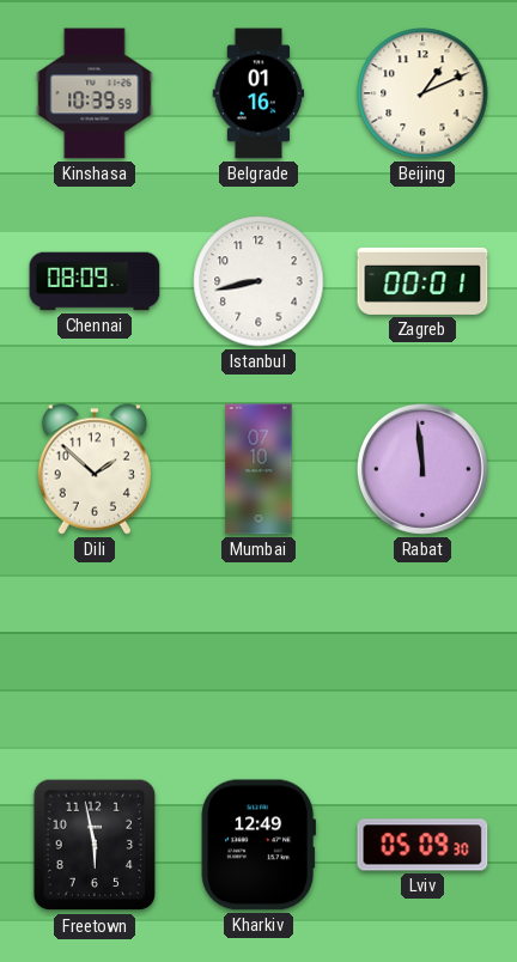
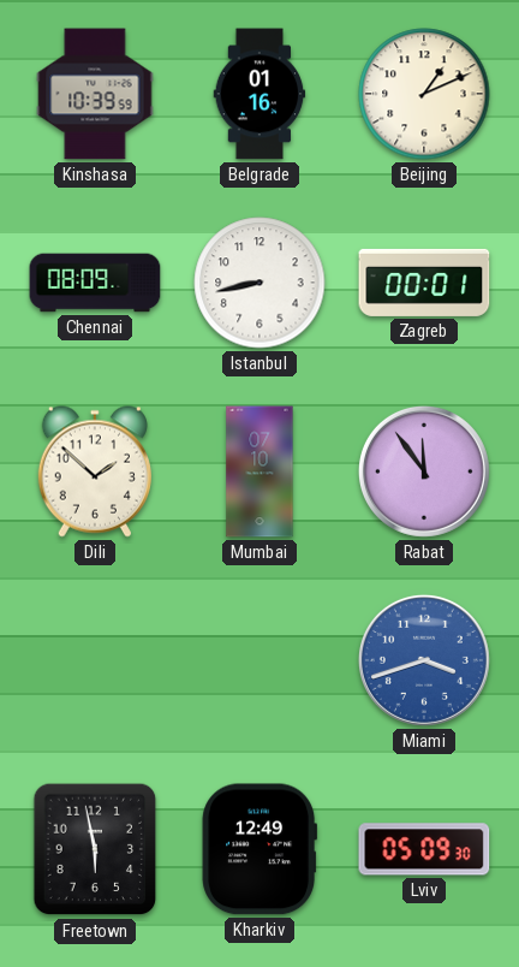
Rabat: 11:59 -> 11:54 (424, 471)
Miami: none -> 3:42 (424, 660)
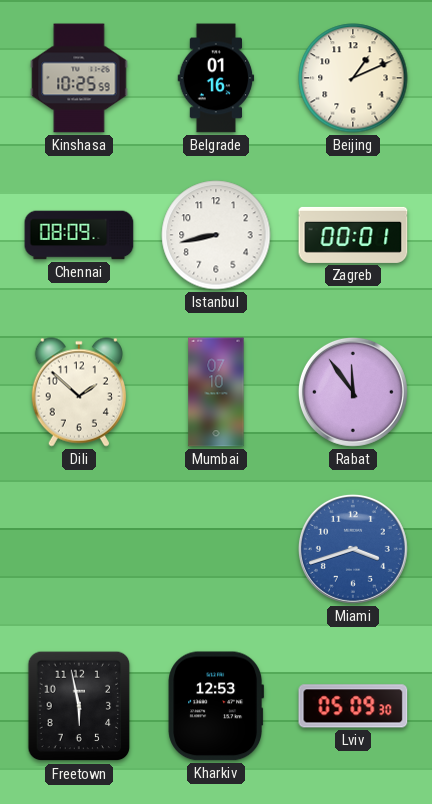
Kinshasa: 10:39 -> 10:25 (79, 78)
Kharkiv: 12:49 -> 12:53 (216, 706)
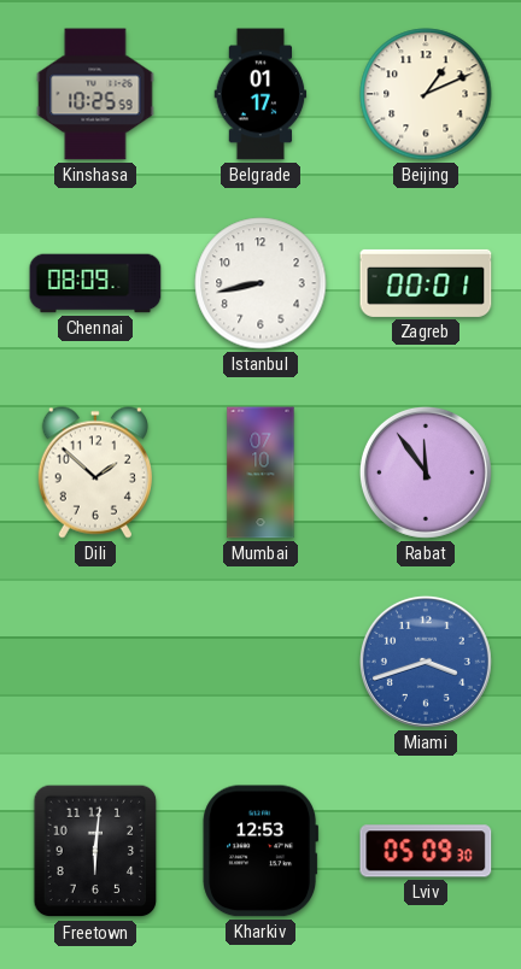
Belgrade: 01:16 -> 01:17 (260, 94)
Freetown: 5:58 -> 6:01 (95, 851)
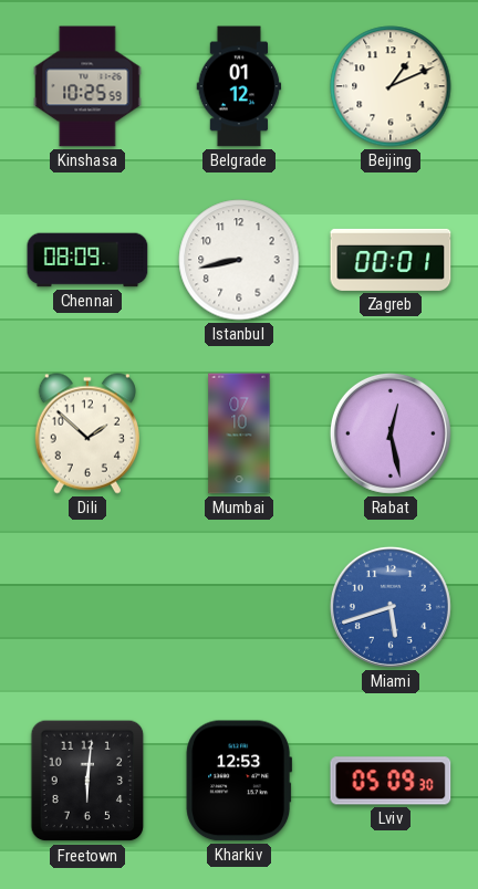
Belgrade: 01:17 -> 01:12 (239, 86)
Rabat: 11:54 -> 12:28 (391, 433)
Miami: 3:42 -> 5:42 (391, 607)
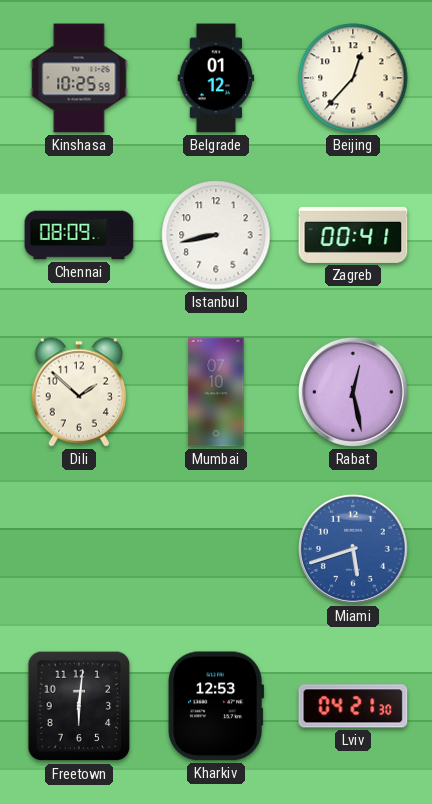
Beijing: 1:11 -> 12:37 (353, 78)
Zagreb: 00:01 -> 00:41 (353, 235)
Lviv: 05:09 -> 04:21 (353, 706)
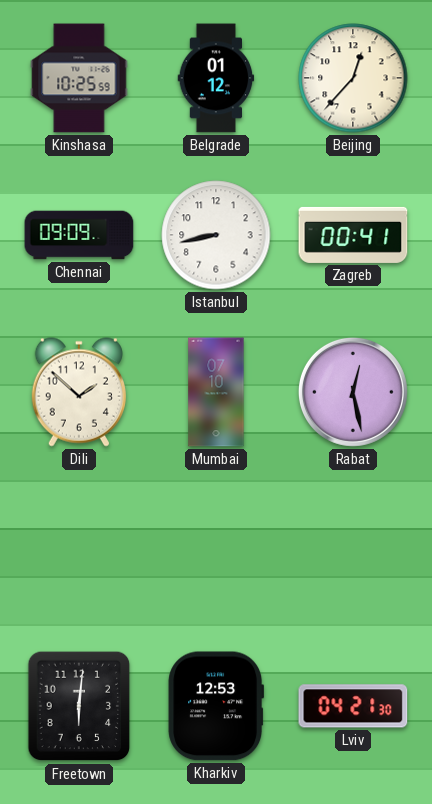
Chennai: 08:09 -> 09:09 (79, 235)
Miami: 5:42 -> none (353, 549)
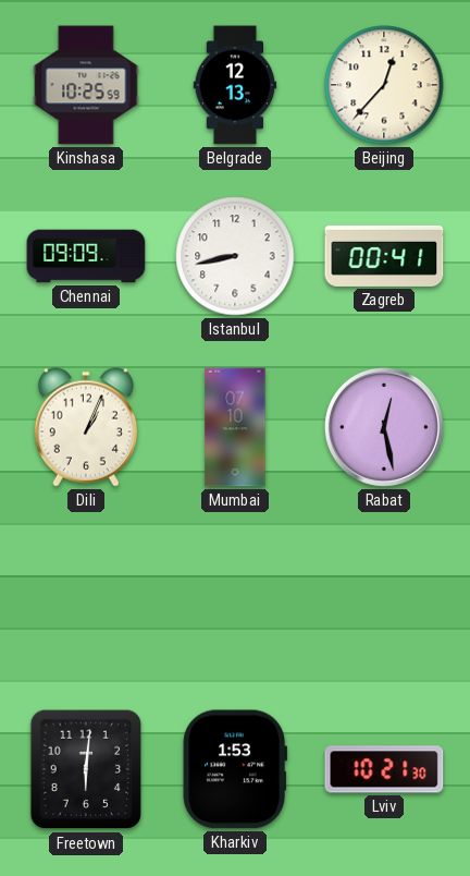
Belgrade: 01:12 -> 12:13 (235, 85)
Dili: 1:52 -> 1:04 (86, 427)
Kharkiv: 12:53 -> 1:53 (235, 769)
Lviv: 04:21 -> 10:21 (384, 769)
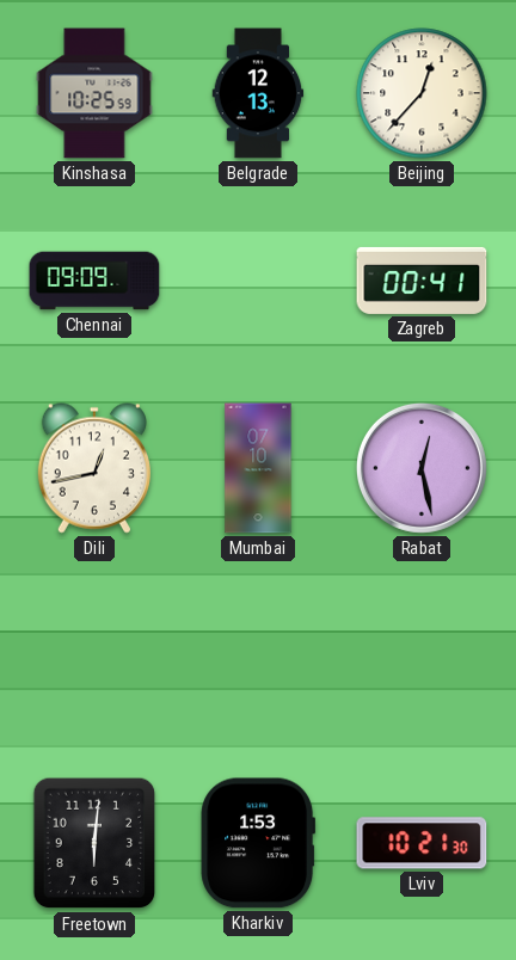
Istanbul: 8:43 -> none (235, 256)
Dili: 1:04 -> 12:43 (94, 468)
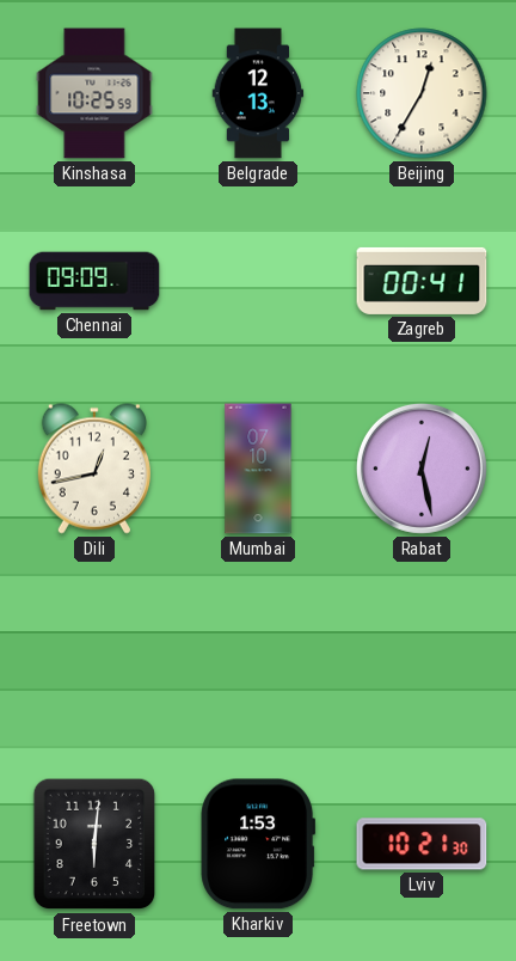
Beijing: 12:37 -> 12:35 (422, 93)
